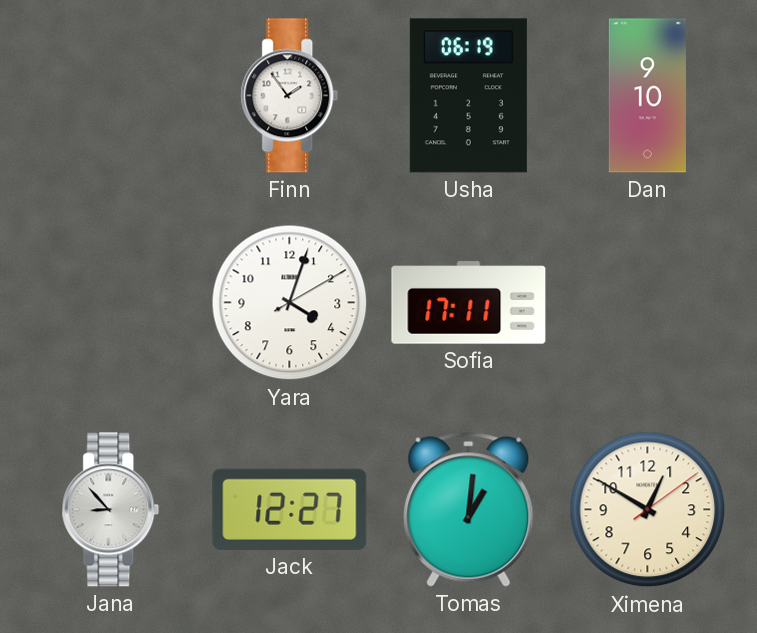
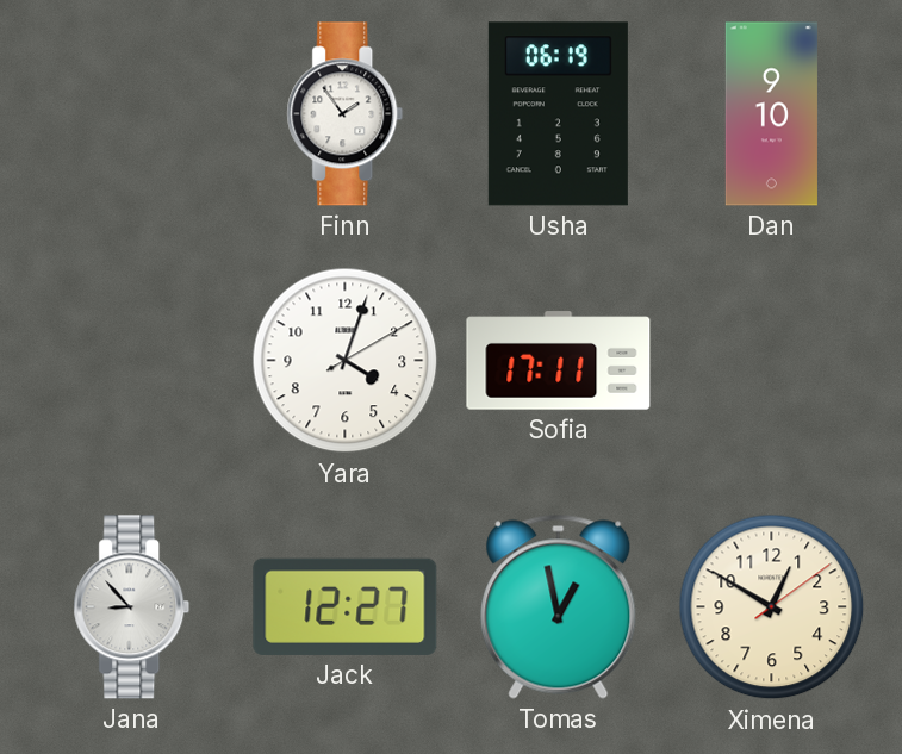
Tomas: 1:01 -> 12:58 (559, 606)
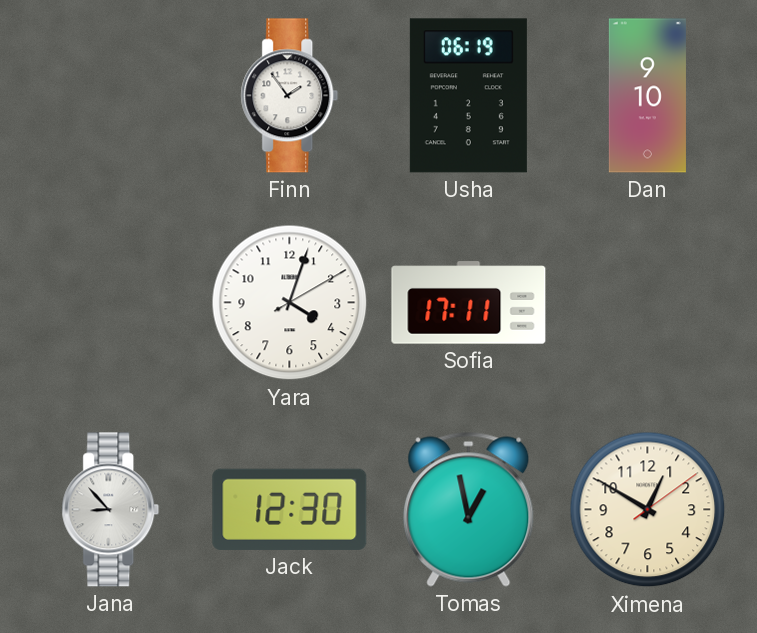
Jack: 12:27 -> 12:30 (290, 509)
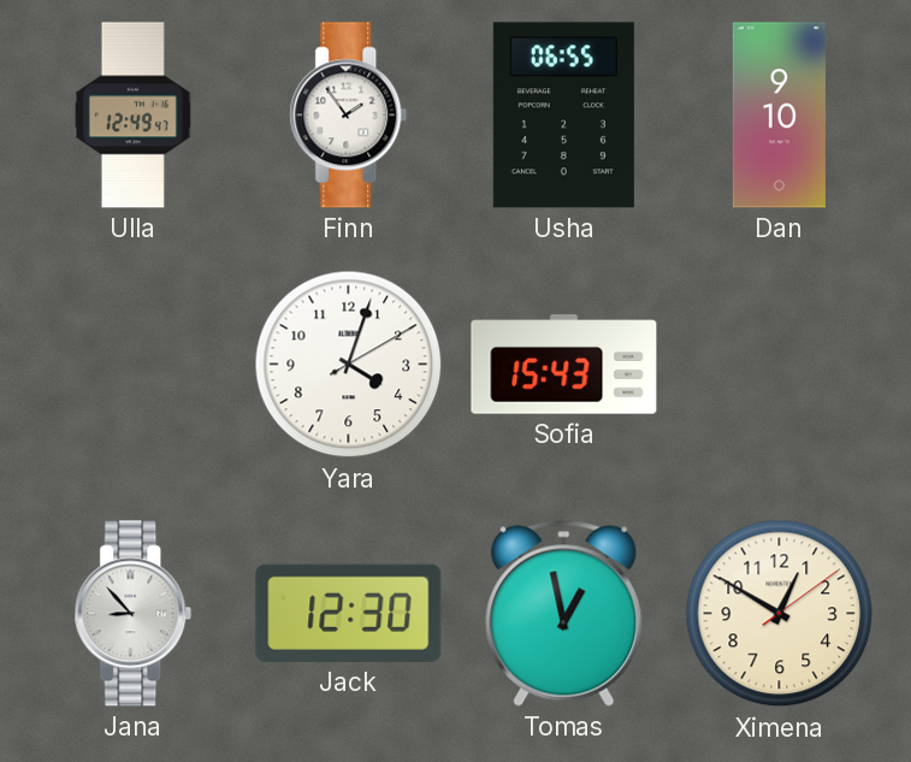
Ulla: none -> 12:49 (132, 116)
Usha: 06:19 -> 06:55 (563, 116)
Sofia: 17:11 -> 15:43 (564, 365)
